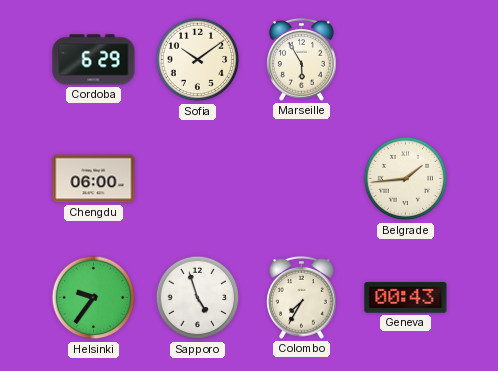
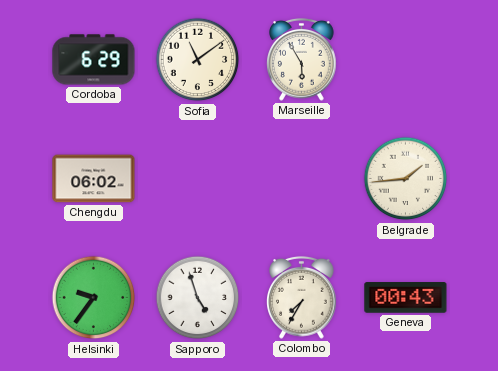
Sofia: 10:09 -> 11:09 (198, 60)
Chengdu: 06:00 -> 06:02 (94, 179)
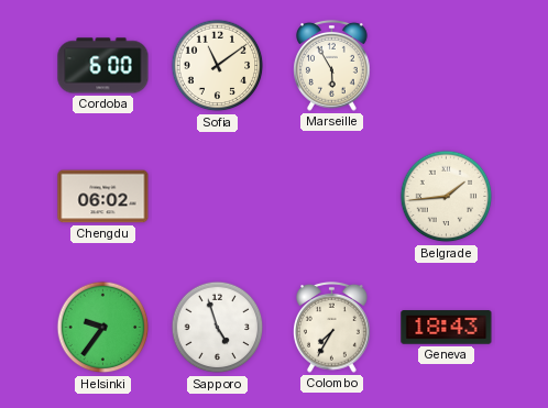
Cordoba: 6:29 -> 6:00 (103, 66)
Geneva: 00:43 -> 18:43 (447, 328)
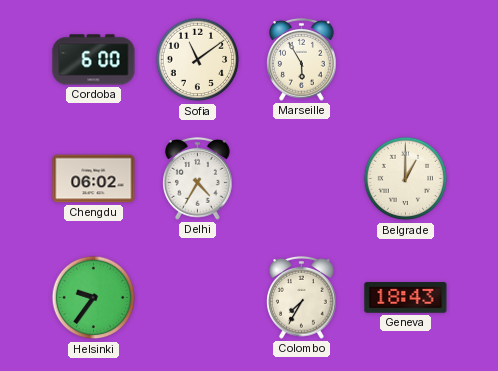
Delhi: none -> 4:35 (198, 178)
Belgrade: 1:44 -> 1:00 (406, 179)
Sapporo: 4:57 -> none (218, 328)
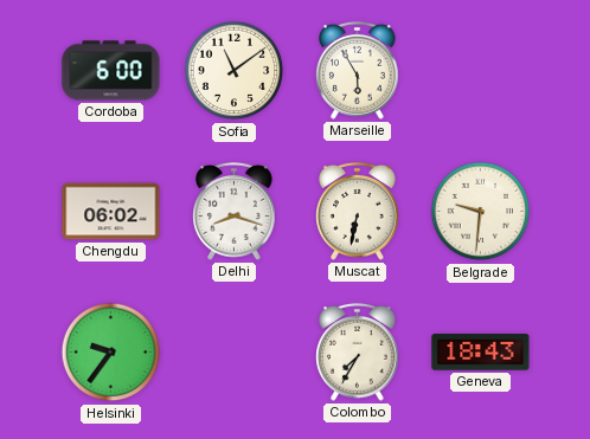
Delhi: 4:35 -> 8:18 (235, 211)
Muscat: none -> 6:32 (358, 211)
Belgrade: 1:00 -> 9:31 (481, 212)
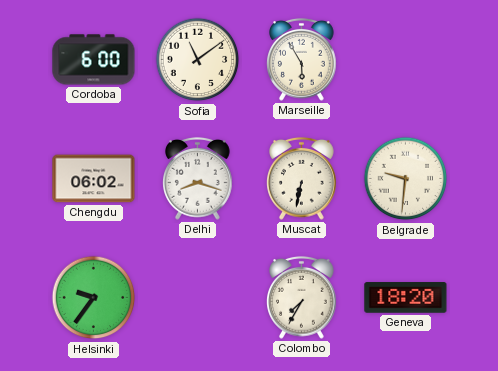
Geneva: 18:43 -> 18:20 (406, 298)
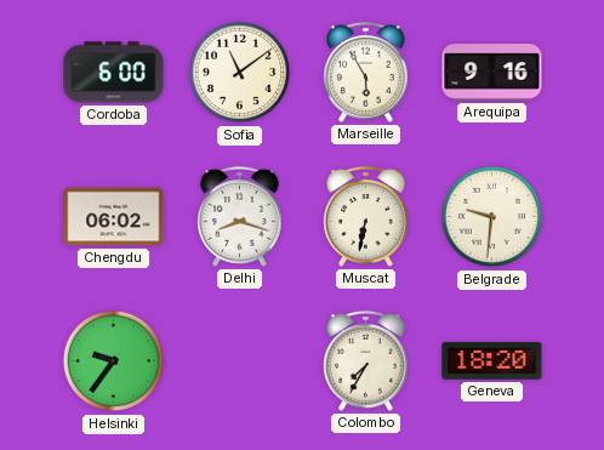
Arequipa: none -> 9:16 (492, 73)
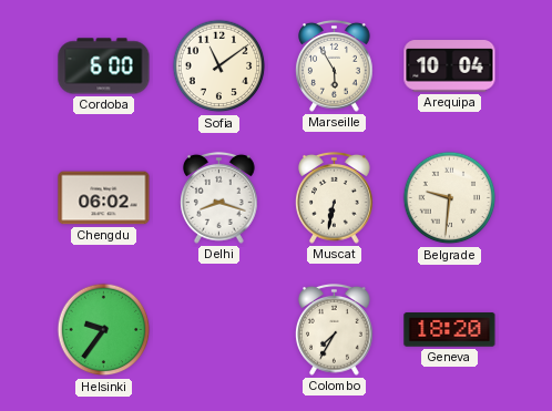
Arequipa: 9:16 -> 10:04 (450, 66)
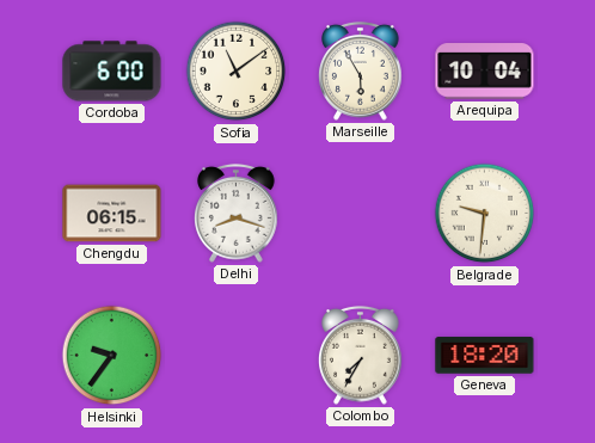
Chengdu: 06:02 -> 06:15 (112, 214)
Muscat: 6:32 -> none (335, 197)
